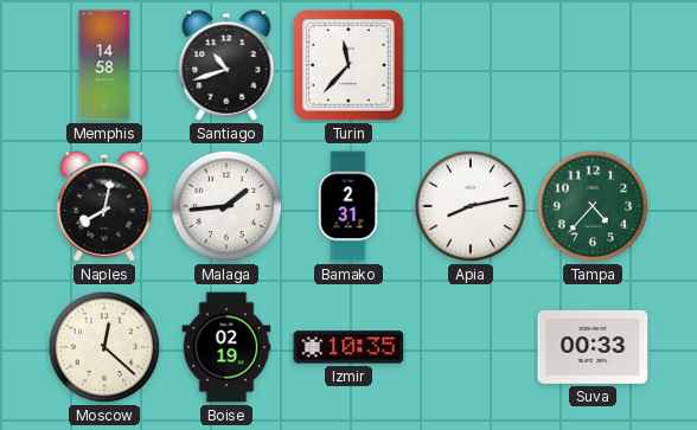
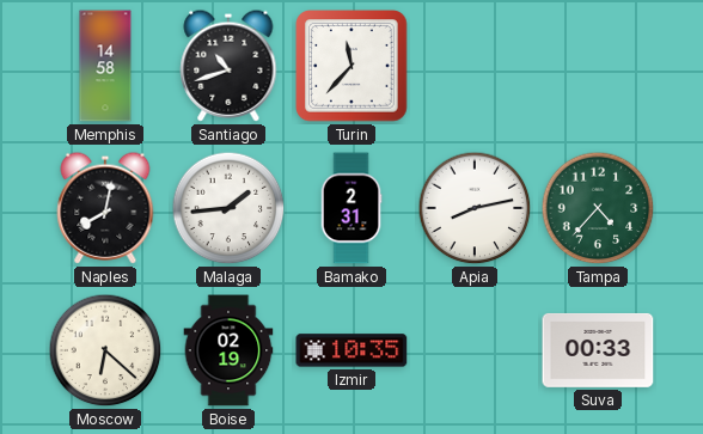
Moscow: 12:22 -> 6:22 (105, 350)
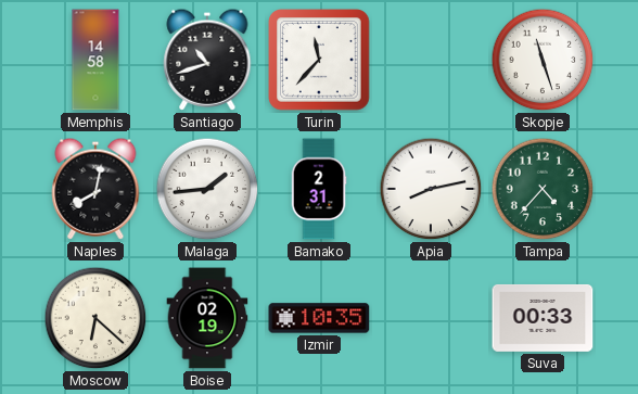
Skopje: none -> 11:27 (543, 60)
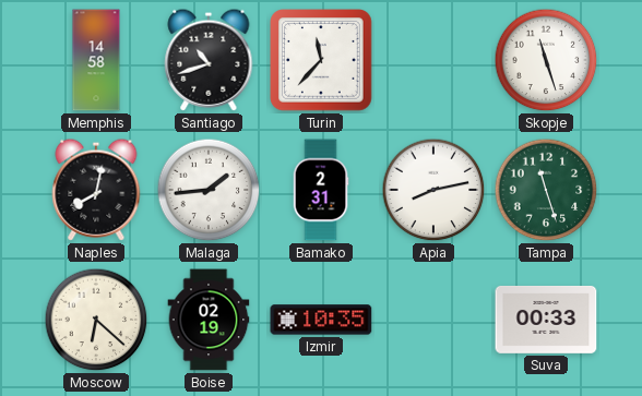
Tampa: 4:37 -> 11:27 (546, 190)
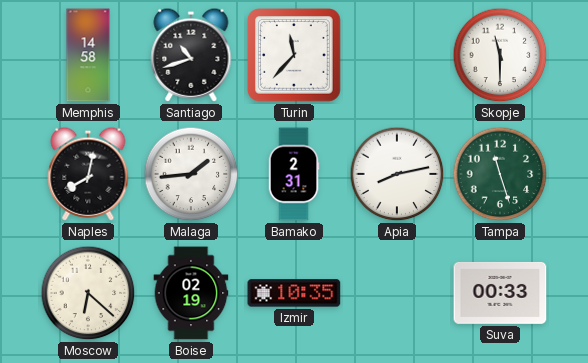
Skopje: 11:27 -> 11:30 (500, 55)
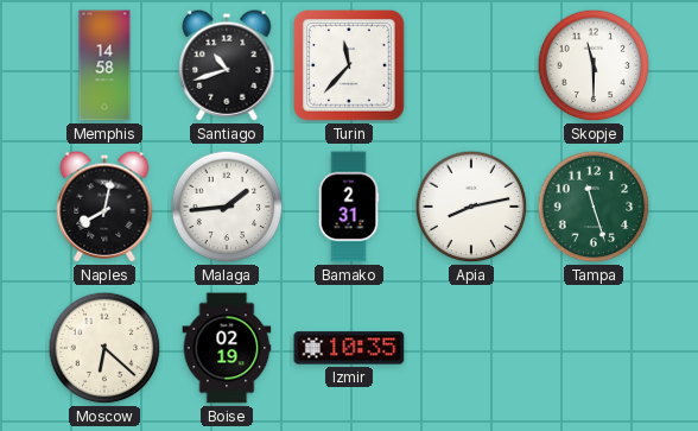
Suva: 00:33 -> none (500, 293)
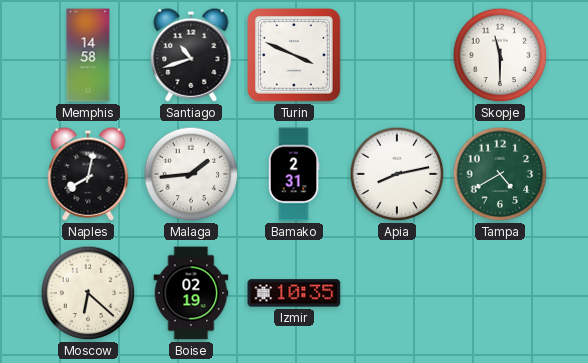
Turin: 11:37 -> 3:49 (295, 56)
Tampa: 11:27 -> 4:40 (500, 174)
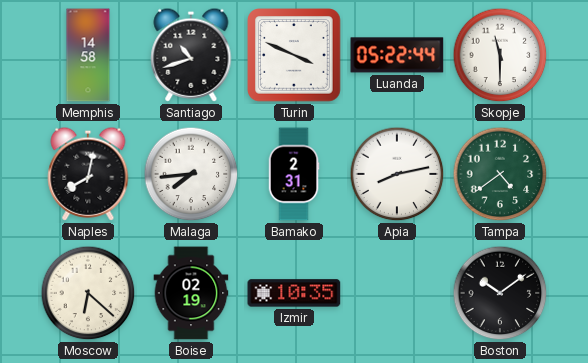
Luanda: none -> 05:22 (397, 55)
Malaga: 1:44 -> 7:44 (191, 174)
Tampa: 4:40 -> 4:39 (500, 174)
Boston: none -> 10:09 (500, 293)
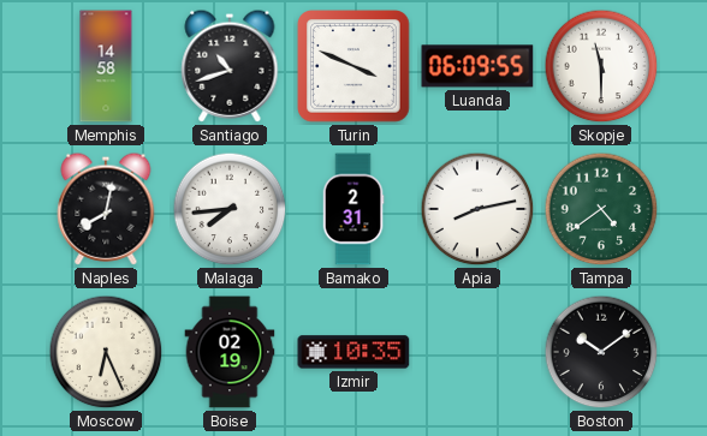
Luanda: 05:22 -> 06:09 (477, 66)
Moscow: 6:22 -> 6:26 (106, 352)
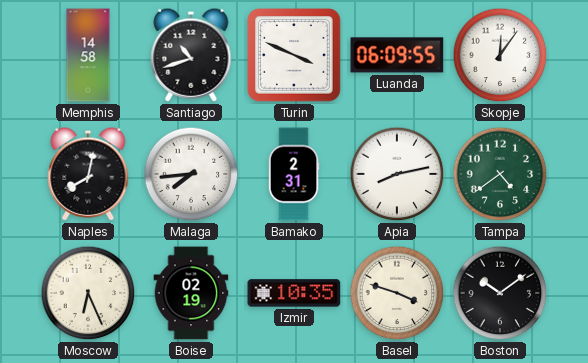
Skopje: 11:30 -> 12:06 (500, 55)
Basel: none -> 3:48 (397, 293)
